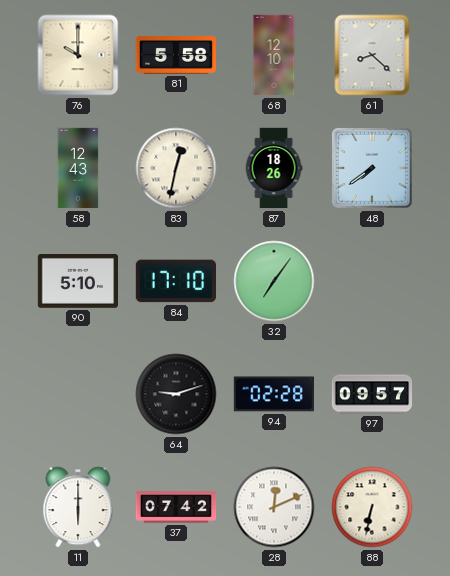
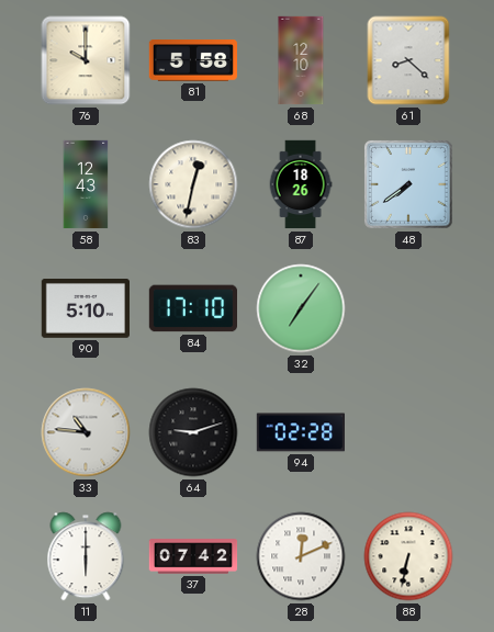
33: none -> 10:46 (86, 432)
97: 09:57 -> none (372, 394)
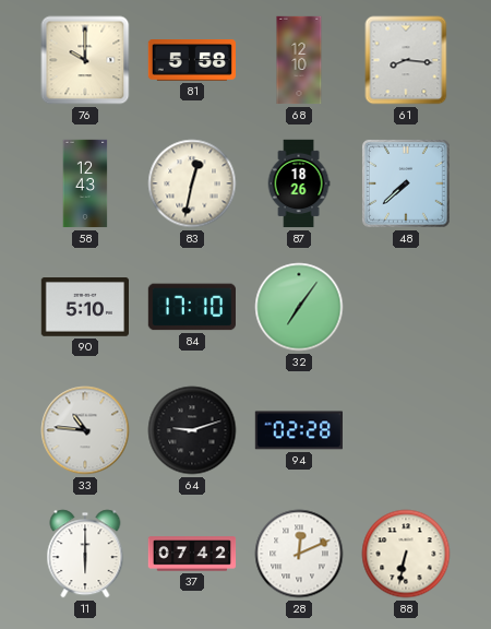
61: 8:22 -> 8:16 (406, 60)
48: 7:39 -> 7:38 (406, 183)
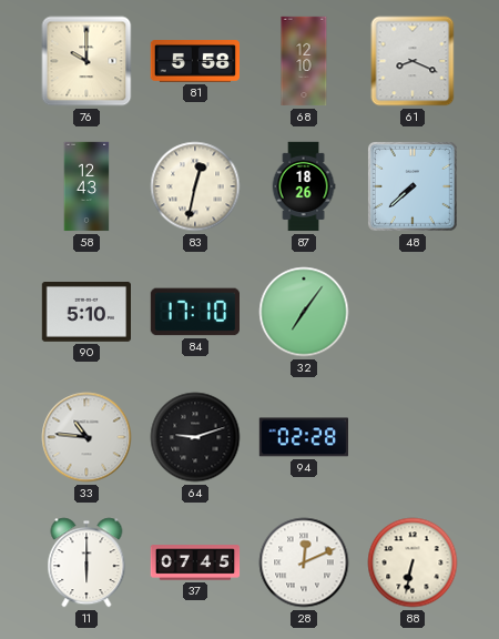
61: 8:16 -> 8:19 (413, 61)
37: 07:42 -> 07:45 (195, 562)
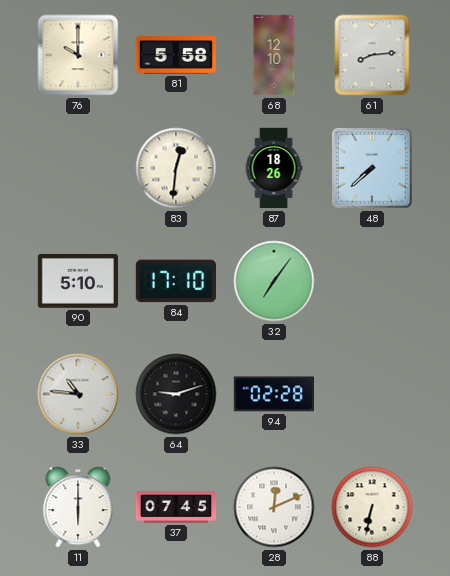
61: 8:19 -> 8:14 (372, 55)
58: 12:43 -> none (86, 186)
83: 12:32 -> 12:31 (176, 168)
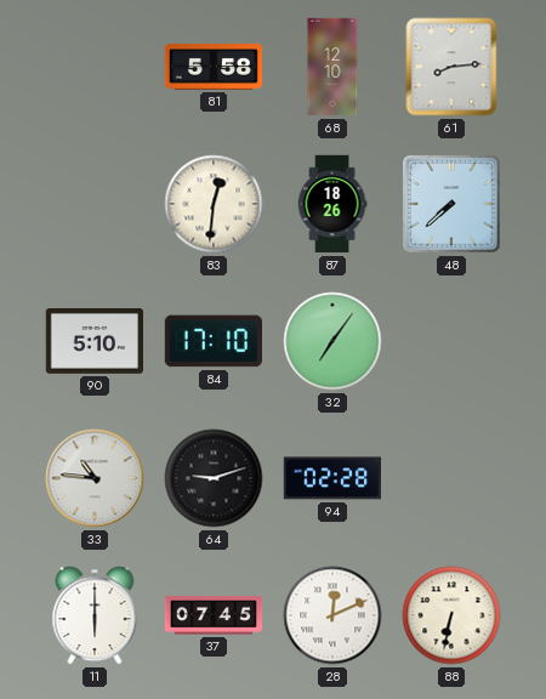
76: 10:00 -> none (78, 55)
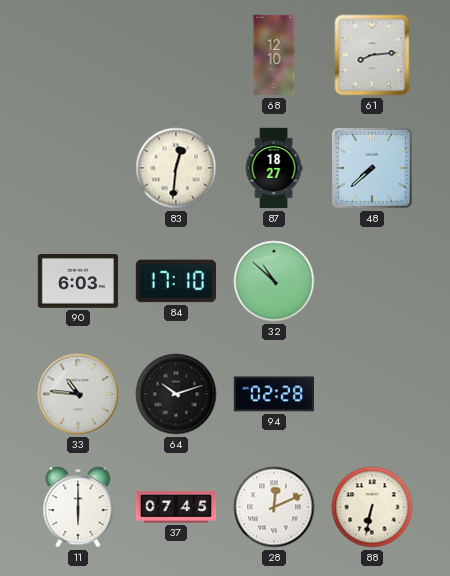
81: 5:58 -> none (212, 68)
87: 18:26 -> 18:27 (274, 168)
90: 5:10 -> 6:03 (77, 282)
32: 7:06 -> 10:52 (274, 281)
64: 9:12 -> 10:12 (176, 394)
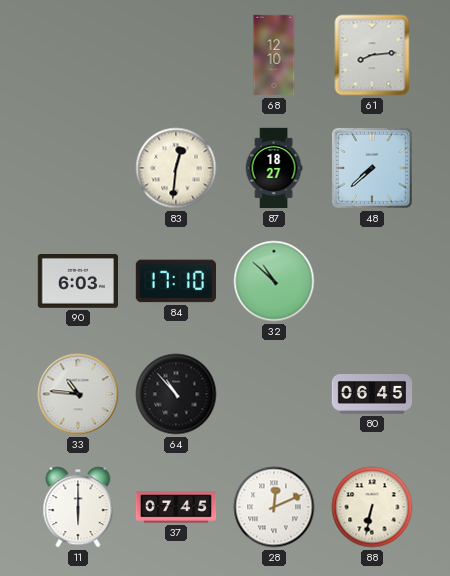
64: 10:12 -> 10:53 (176, 394)
94: 02:28 -> none (273, 394)
80: none -> 06:45 (372, 395)
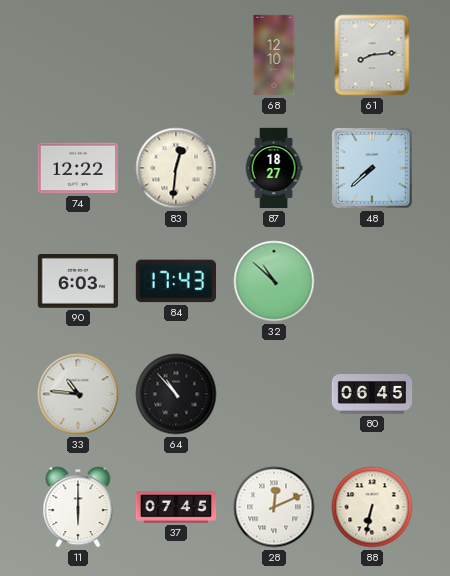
74: none -> 12:22 (77, 168)
84: 17:10 -> 17:43 (175, 281)
